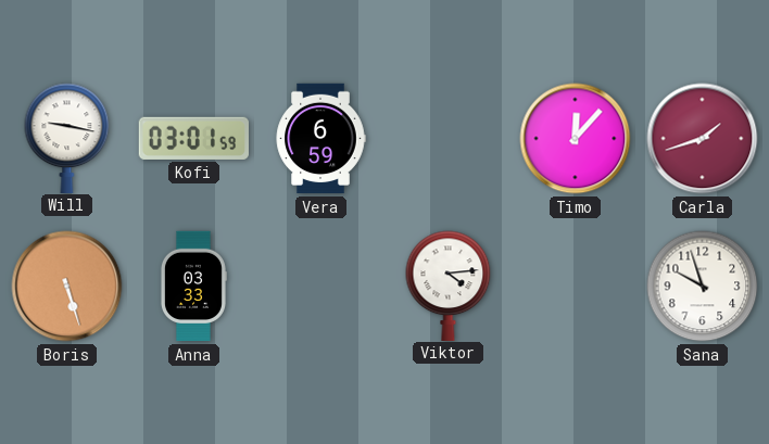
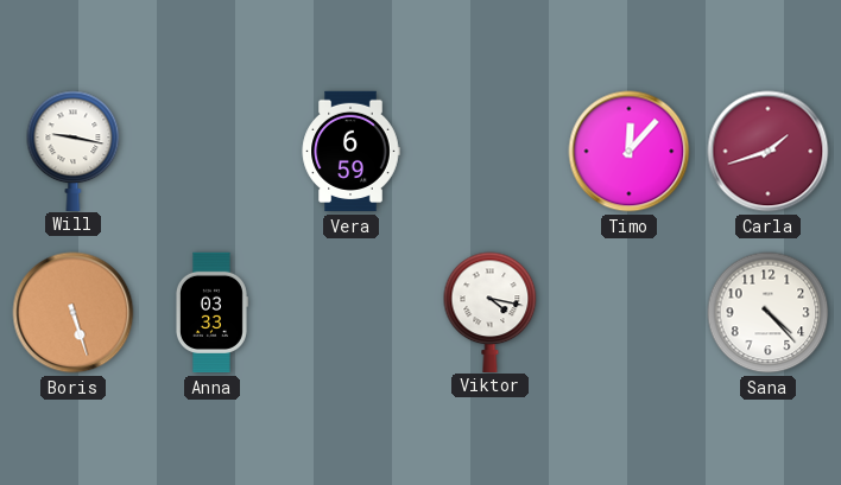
Kofi: 03:01 -> none (193, 138)
Viktor: 4:14 -> 4:17 (491, 312)
Sana: 9:57 -> 4:23 (769, 313)
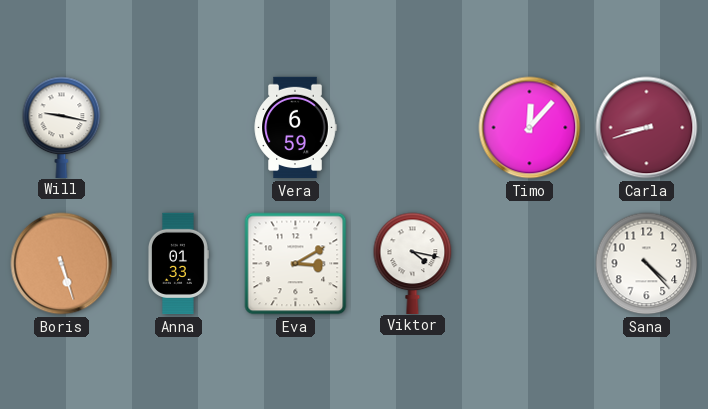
Carla: 1:42 -> 8:42 (647, 128)
Anna: 03:33 -> 01:33 (178, 264)
Eva: none -> 3:10 (296, 264)
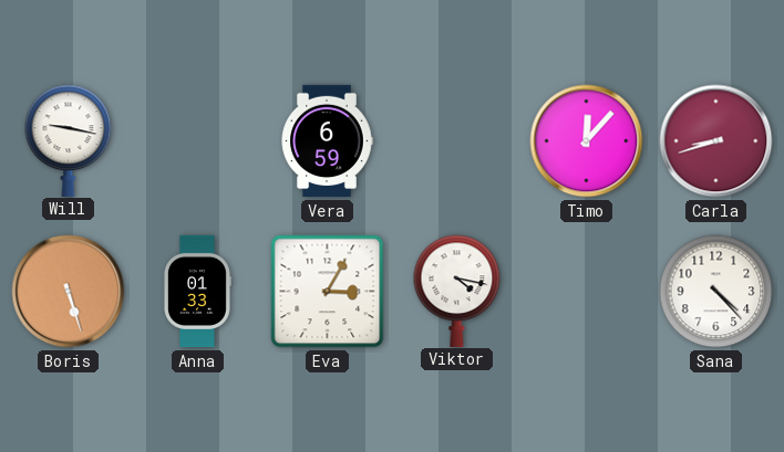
Eva: 3:10 -> 3:05 (328, 292)
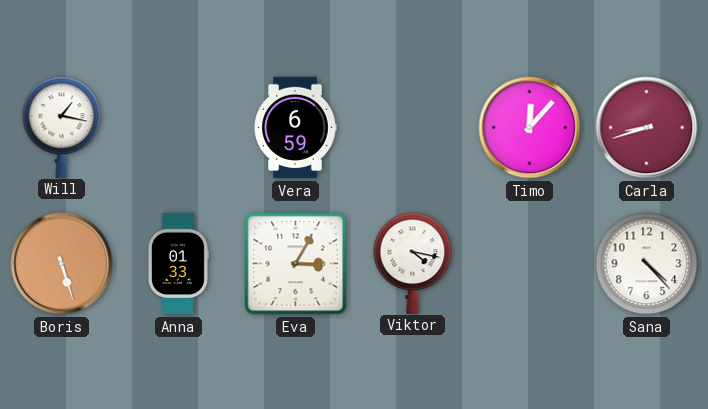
Will: 9:17 -> 1:17 (62, 127)
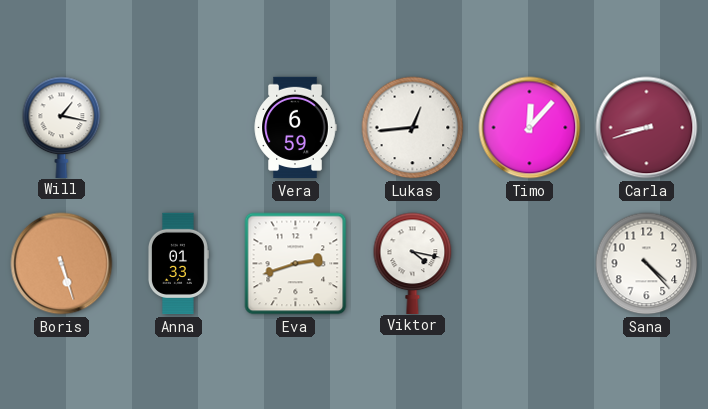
Lukas: none -> 12:44 (413, 128)
Eva: 3:05 -> 2:42 (296, 264)
